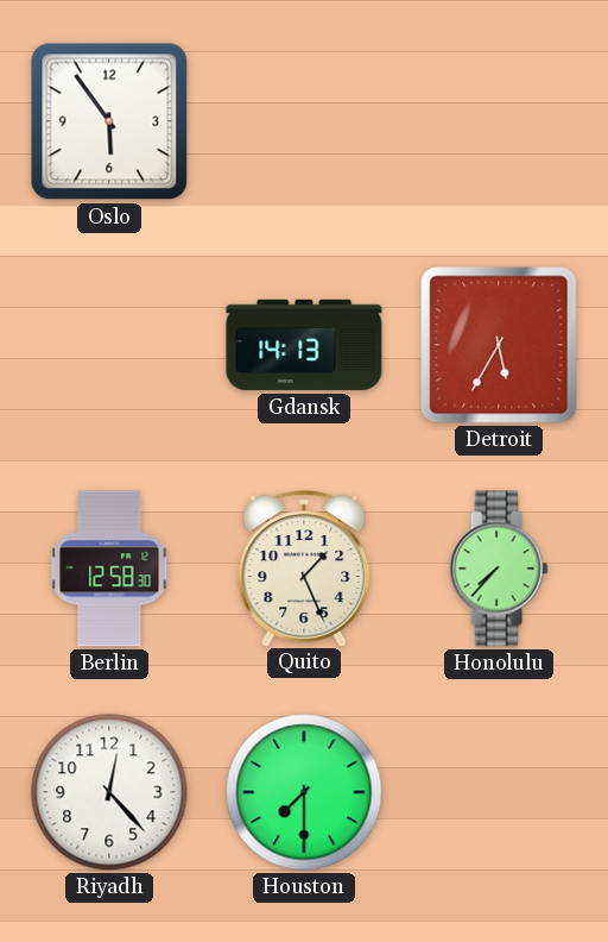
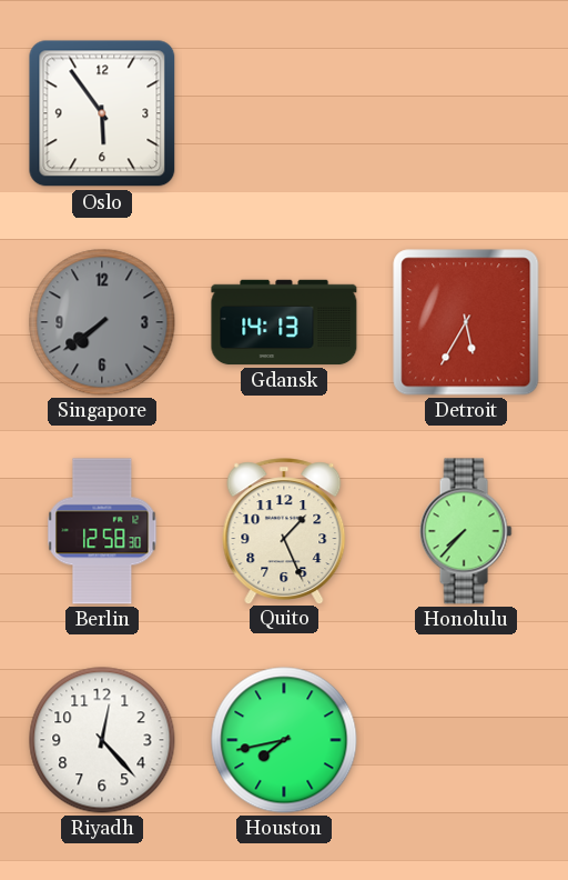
Singapore: none -> 7:39 (102, 322)
Houston: 7:30 -> 7:43 (284, 740)
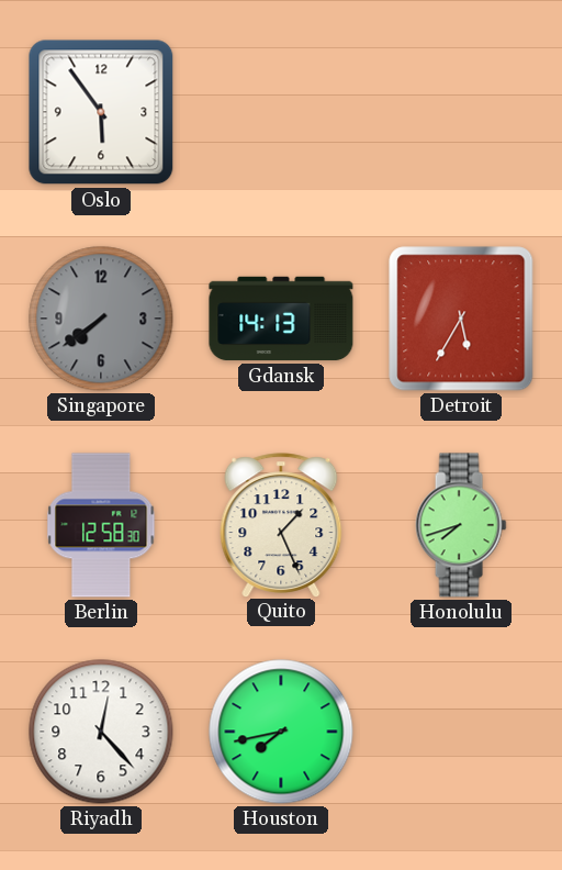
Honolulu: 7:37 -> 7:42 (461, 525)
